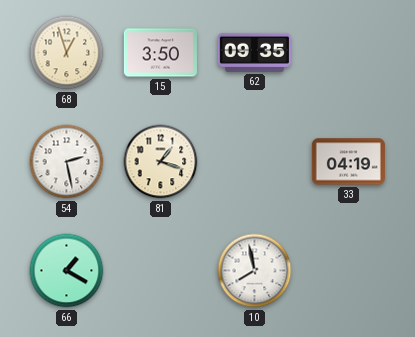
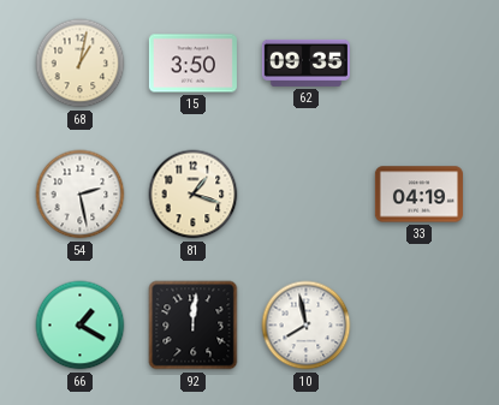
68: 12:57 -> 1:02 (81, 64)
92: none -> 12:01 (194, 326)
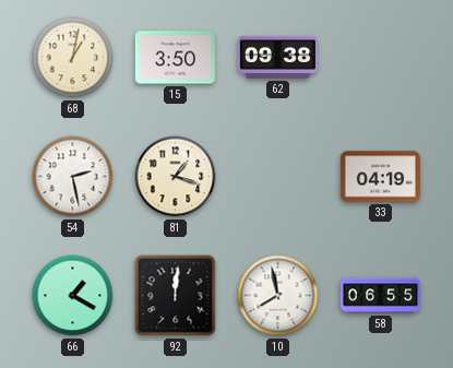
62: 09:35 -> 09:38 (277, 57)
58: none -> 06:55 (380, 296)
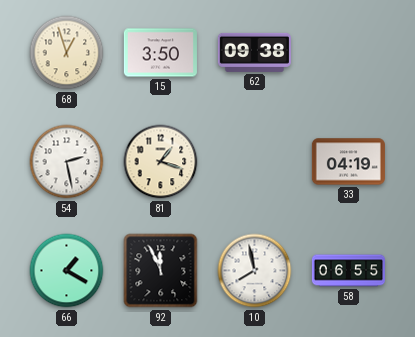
68: 1:02 -> 12:57 (67, 53)
92: 12:01 -> 11:56 (161, 271)
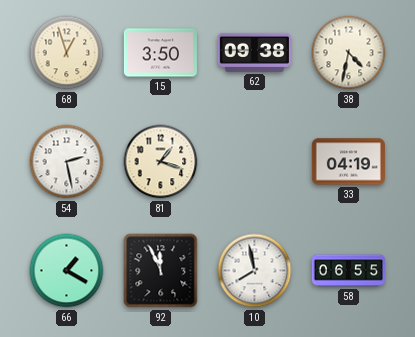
38: none -> 4:32 (349, 53)
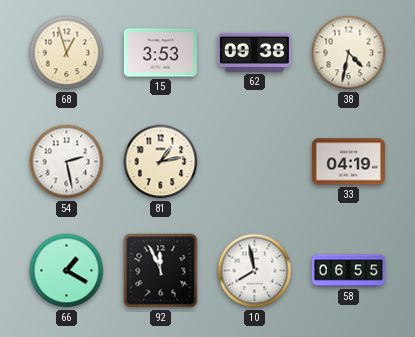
15: 3:50 -> 3:53 (160, 53)
81: 1:18 -> 1:13 (161, 162)
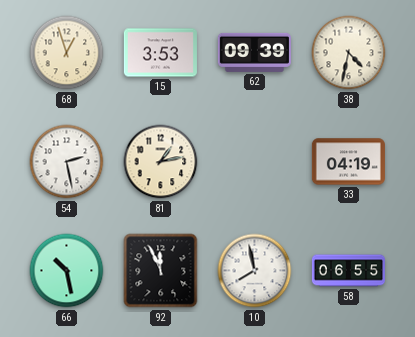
62: 09:38 -> 09:39 (254, 52)
66: 1:20 -> 10:28 (67, 271)
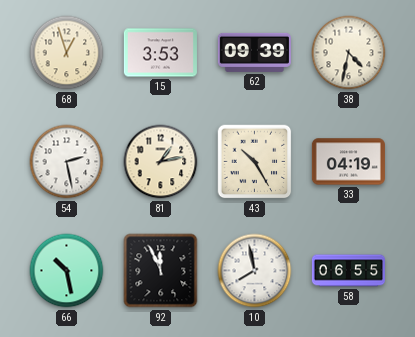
43: none -> 10:25 (255, 162)
